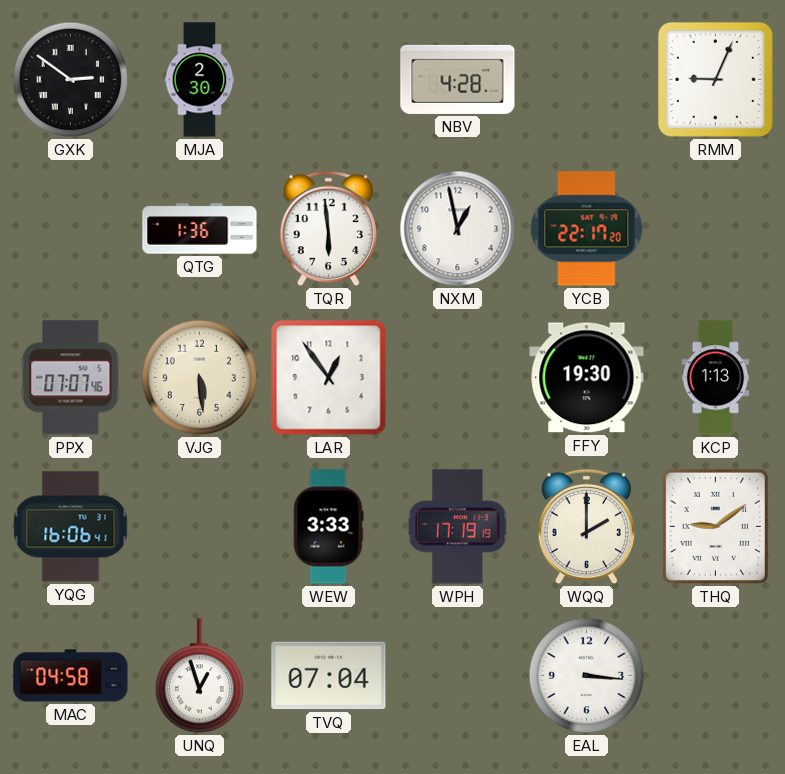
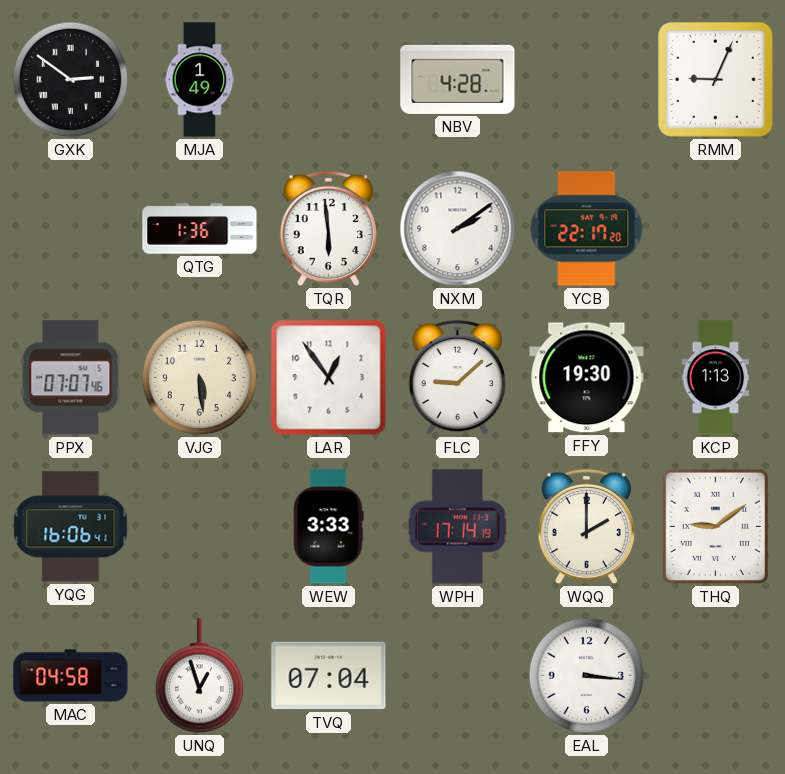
MJA: 2:30 -> 1:49 (200, 80)
NXM: 12:58 -> 2:09 (458, 229)
FLC: none -> 9:08 (458, 378)
WPH: 17:19 -> 17:14 (459, 527)
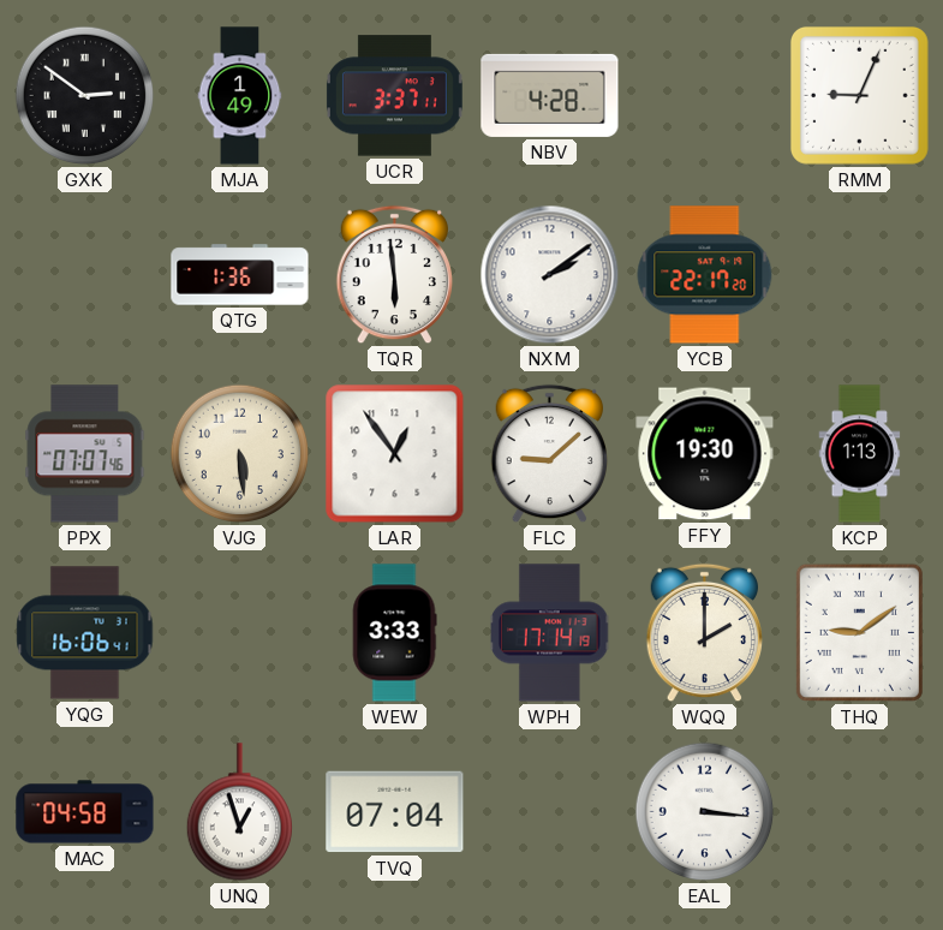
UCR: none -> 3:37 (394, 96)
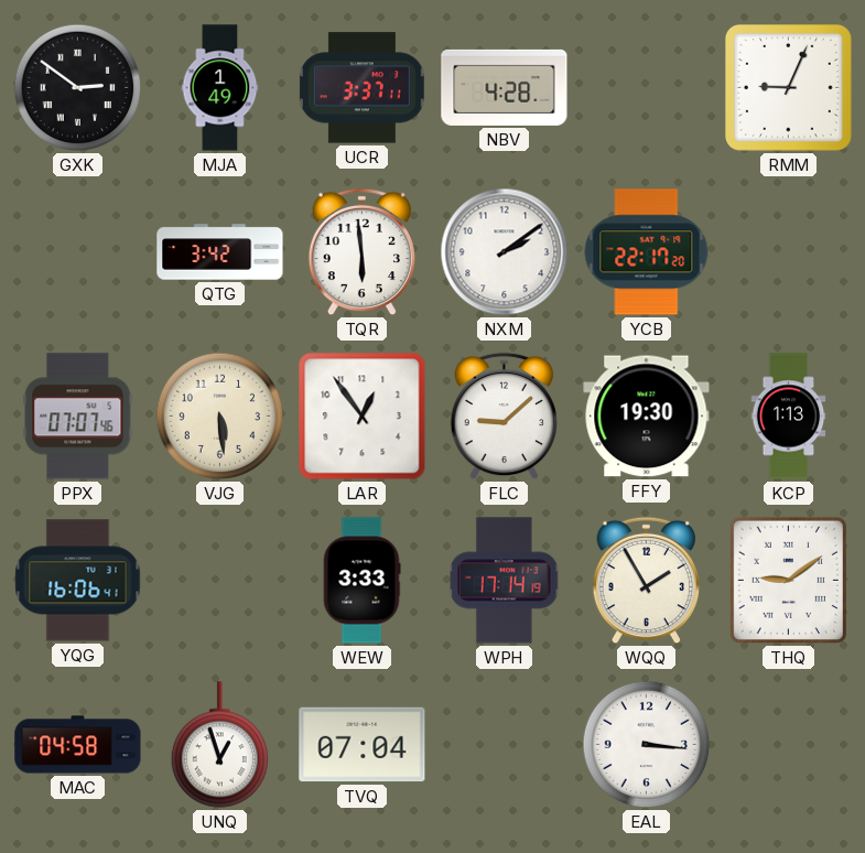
QTG: 1:36 -> 3:42 (220, 252)
WQQ: 2:00 -> 1:55 (647, 581)
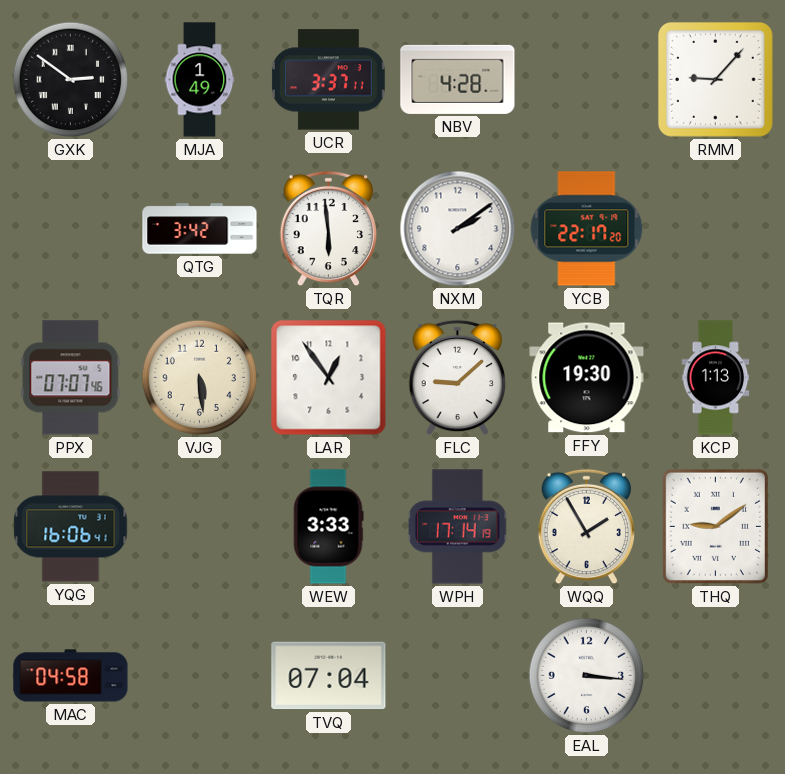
RMM: 9:04 -> 9:07 (715, 79)
UNQ: 12:57 -> none (219, 745)
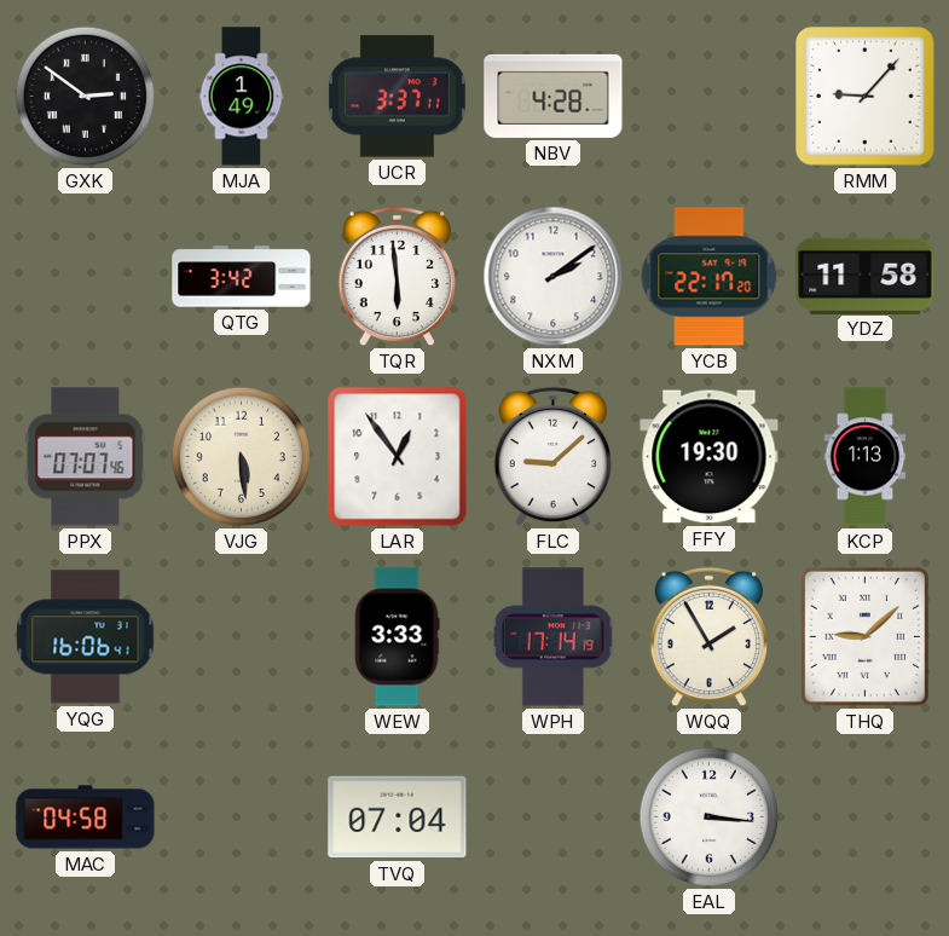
YDZ: none -> 11:58 (866, 276)
THQ: 9:09 -> 9:08 (864, 636)
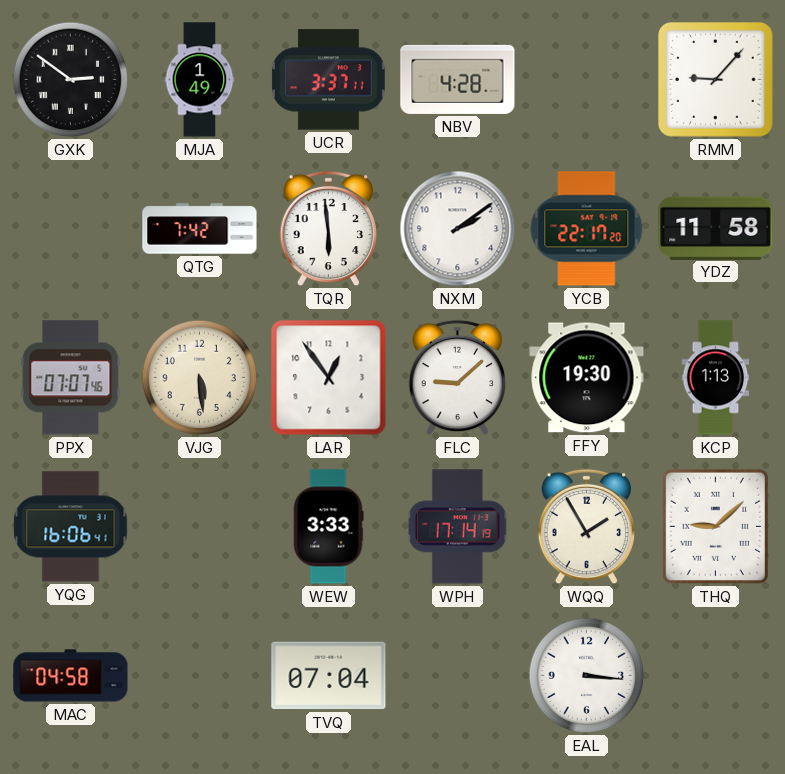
QTG: 3:42 -> 7:42 (200, 229)
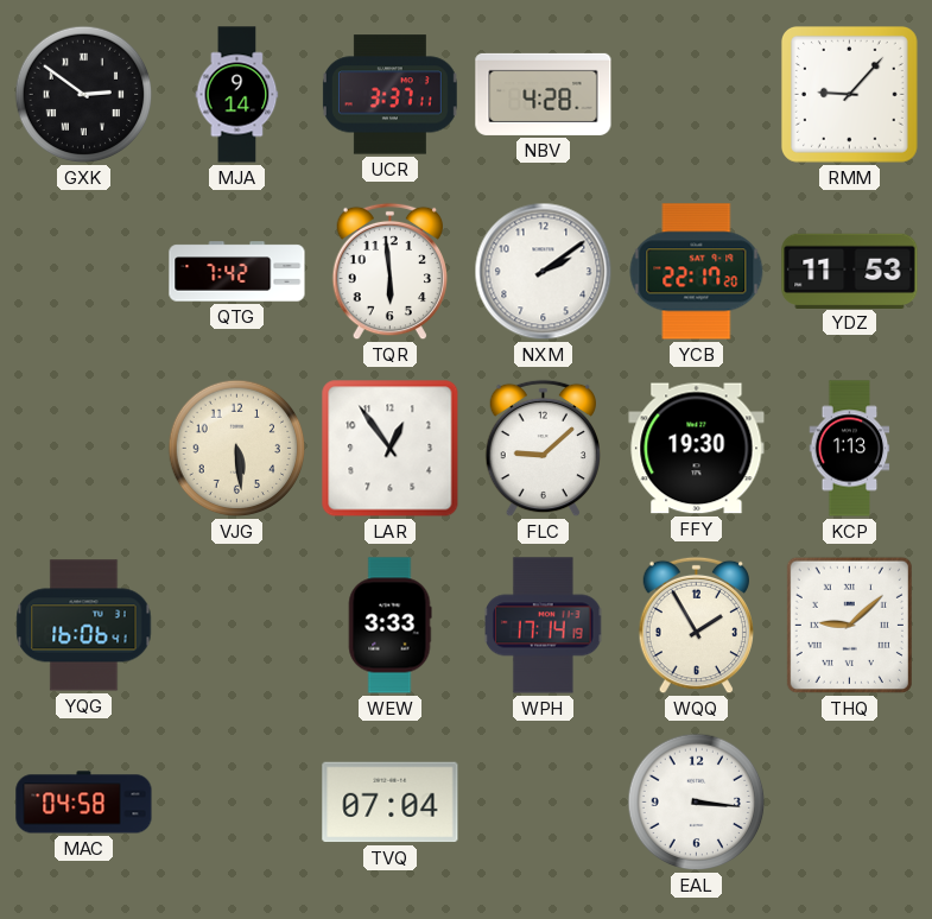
MJA: 1:49 -> 9:14 (237, 95)
YDZ: 11:58 -> 11:53 (850, 271)
PPX: 07:07 -> none (71, 378)
